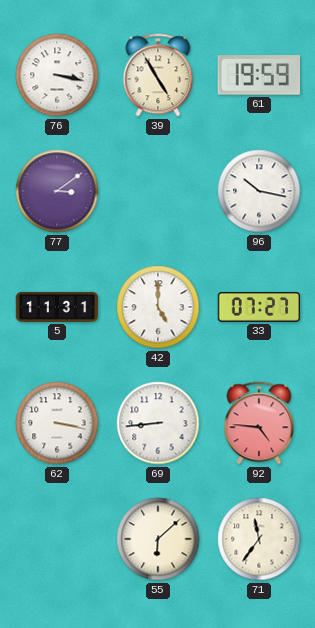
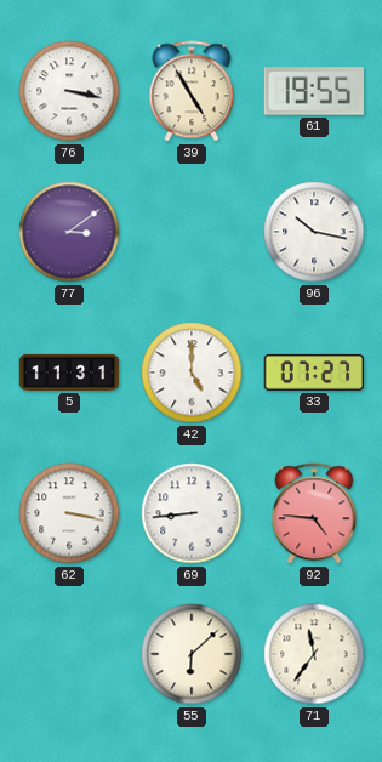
61: 19:59 -> 19:55 (313, 91)
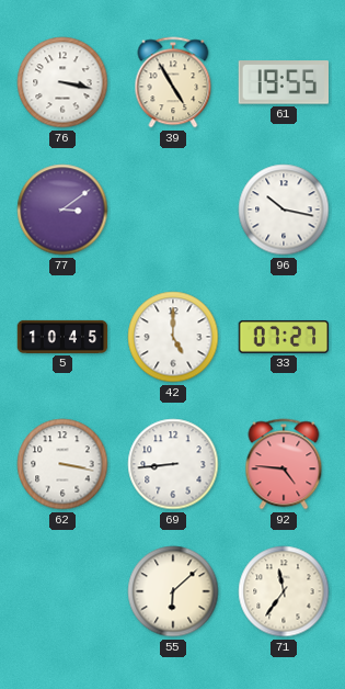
5: 11:31 -> 10:45 (62, 337)
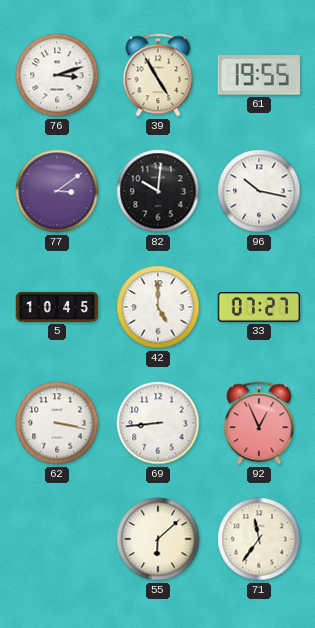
76: 3:17 -> 3:12 (57, 75)
82: none -> 10:01 (158, 191)
92: 4:46 -> 12:56 (259, 423)
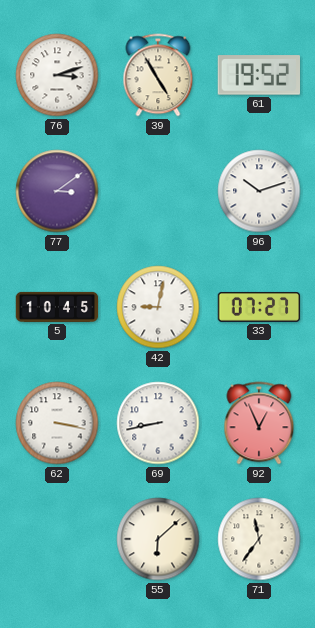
61: 19:55 -> 19:52 (258, 75)
82: 10:01 -> none (158, 191)
96: 10:17 -> 10:12 (259, 191)
42: 5:00 -> 9:02 (158, 307)
69: 8:44 -> 8:43 (158, 423)
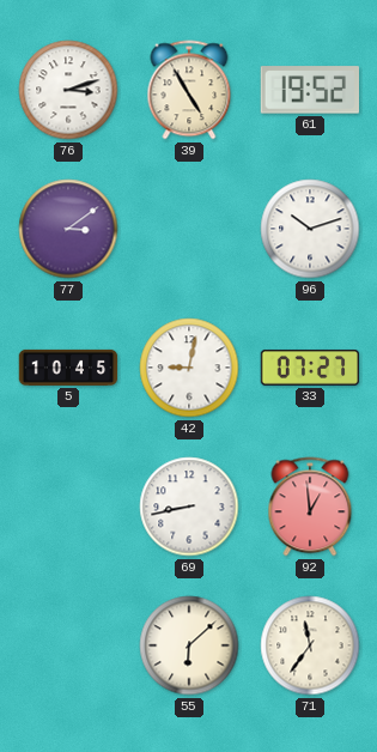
62: 3:17 -> none (57, 423)
92: 12:56 -> 12:59 (310, 507)
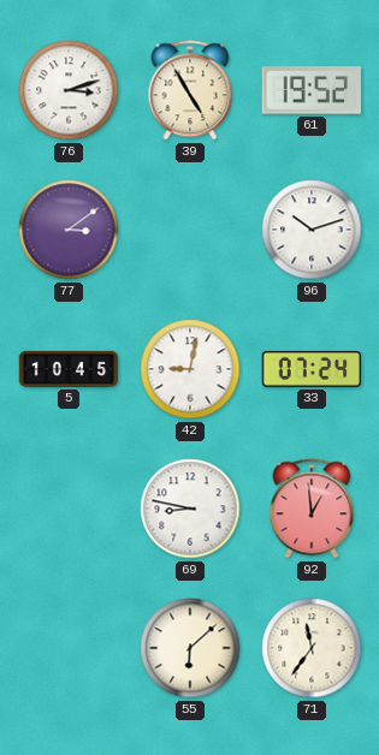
33: 07:27 -> 07:24 (312, 369)
69: 8:43 -> 8:47 (190, 509)
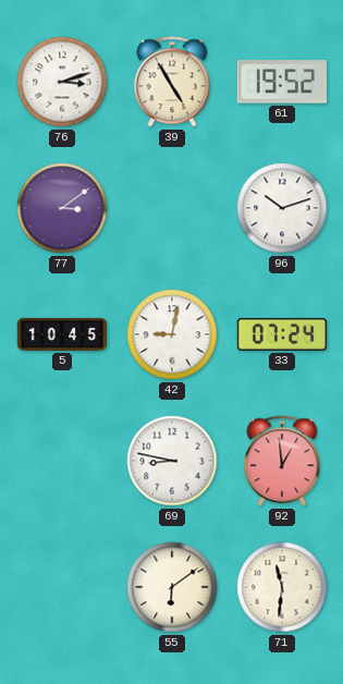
55: 6:08 -> 6:09 (172, 587)
71: 11:36 -> 11:31 (282, 587)
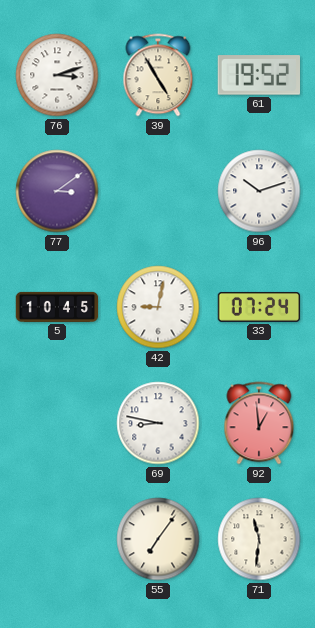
55: 6:09 -> 7:06 (158, 539)
